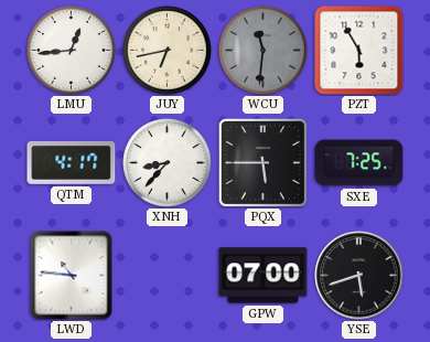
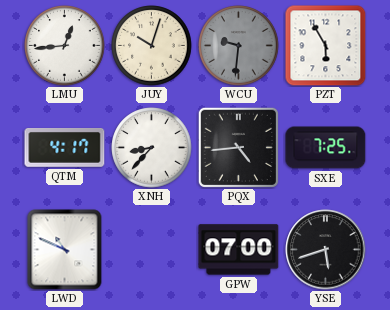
JUY: 6:43 -> 10:03 (152, 46)
WCU: 11:31 -> 9:31 (239, 46)
PQX: 5:45 -> 4:44 (238, 147)
LWD: 10:46 -> 10:49 (65, 250)
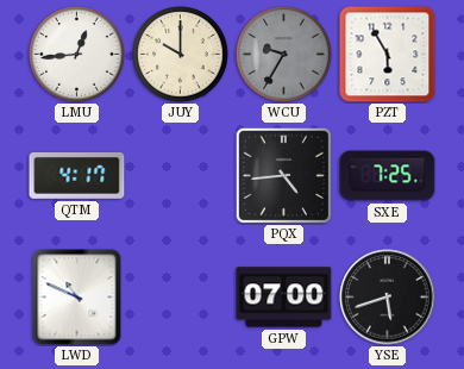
JUY: 10:03 -> 10:00 (181, 55)
WCU: 9:31 -> 9:35 (284, 55)
XNH: 8:37 -> none (152, 148)
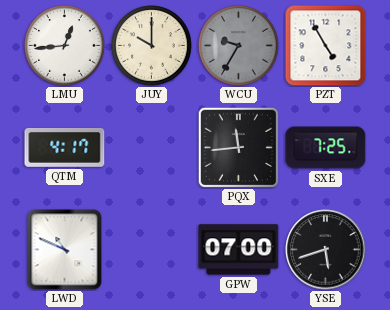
PZT: 5:55 -> 4:55 (326, 46)
PQX: 4:44 -> 11:44 (238, 147)
